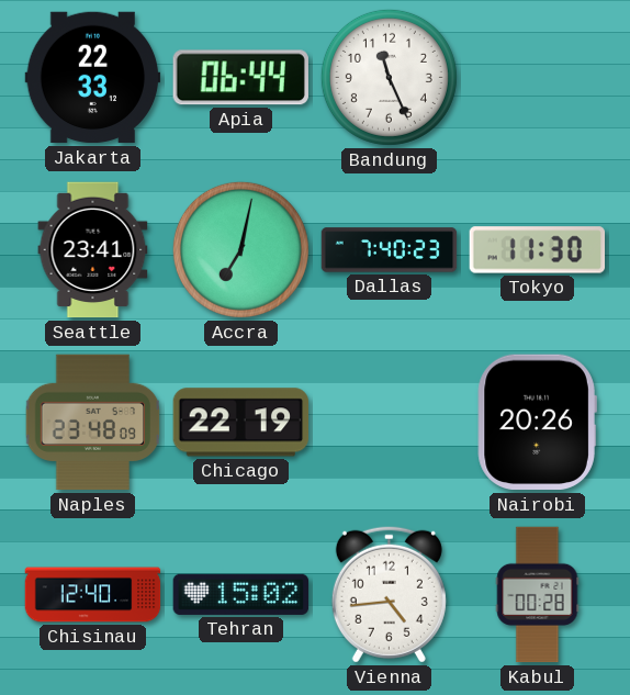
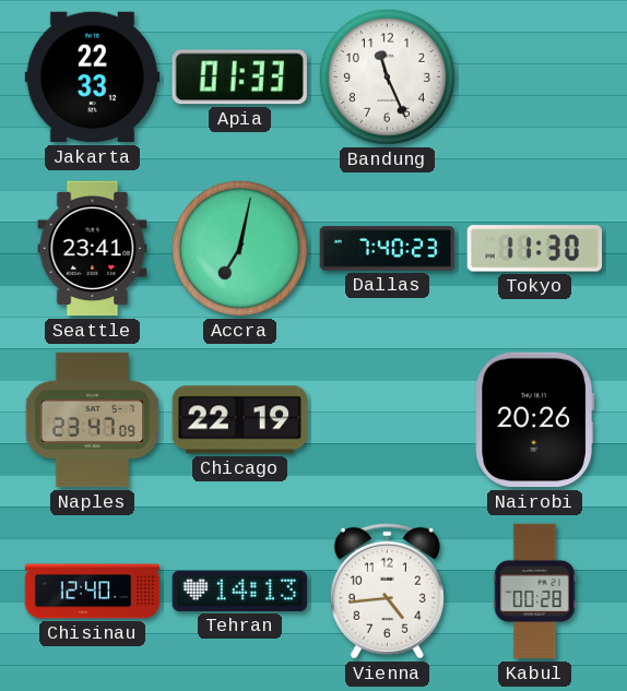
Apia: 06:44 -> 01:33 (239, 78)
Naples: 23:48 -> 23:47 (93, 420)
Tehran: 15:02 -> 14:13 (240, 591)
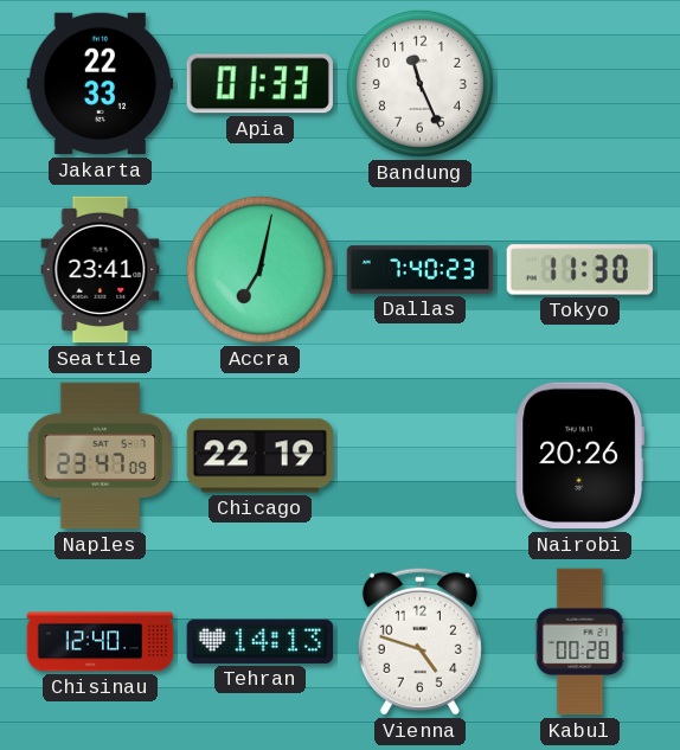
Vienna: 4:44 -> 4:48 (419, 641)
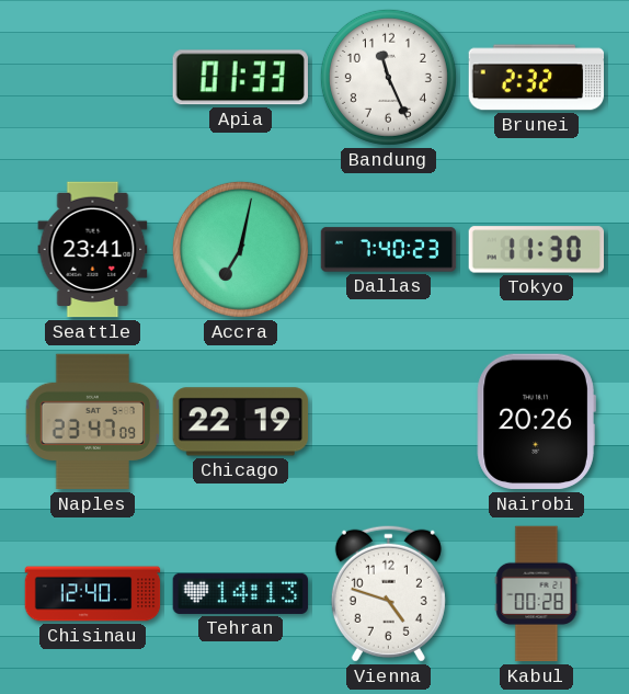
Jakarta: 22:33 -> none (101, 84)
Brunei: none -> 2:32 (537, 78)
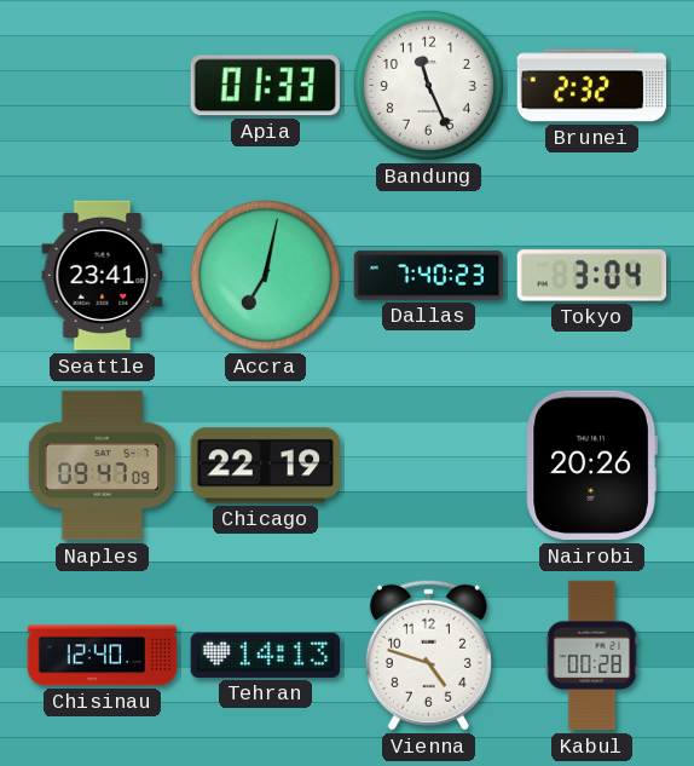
Tokyo: 11:30 -> 3:04 (592, 276)
Naples: 23:47 -> 09:47 (103, 466)
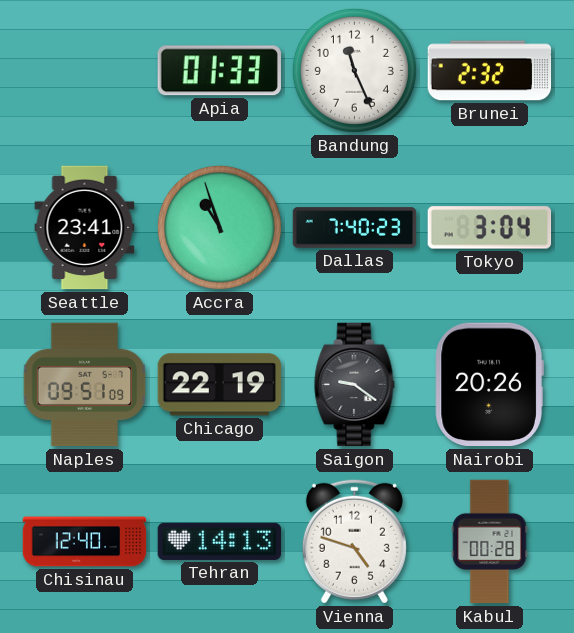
Accra: 7:02 -> 10:57 (219, 227)
Naples: 09:47 -> 09:51 (85, 385)
Saigon: none -> 9:21 (355, 385)
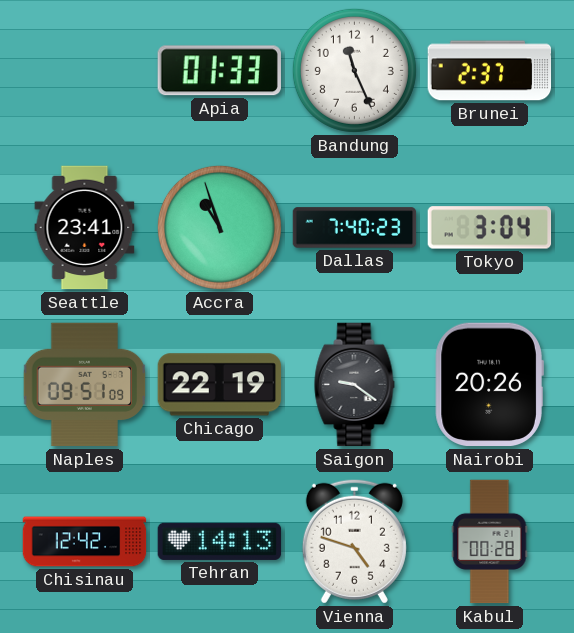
Brunei: 2:32 -> 2:37 (490, 71)
Chisinau: 12:40 -> 12:42 (85, 542)
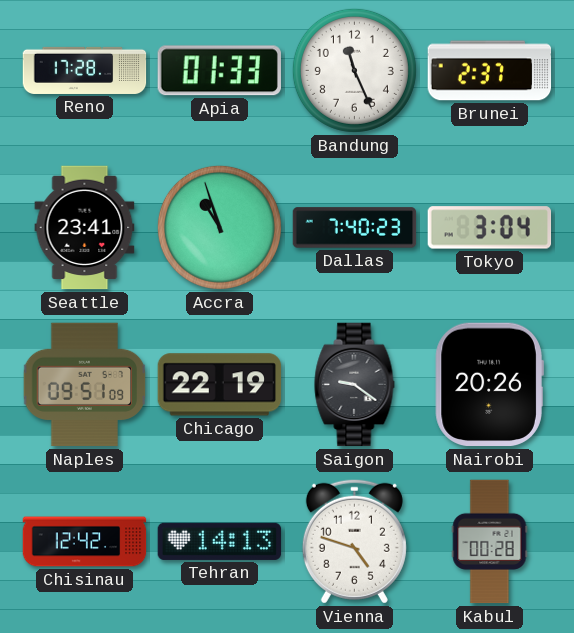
Reno: none -> 17:28 (85, 70)
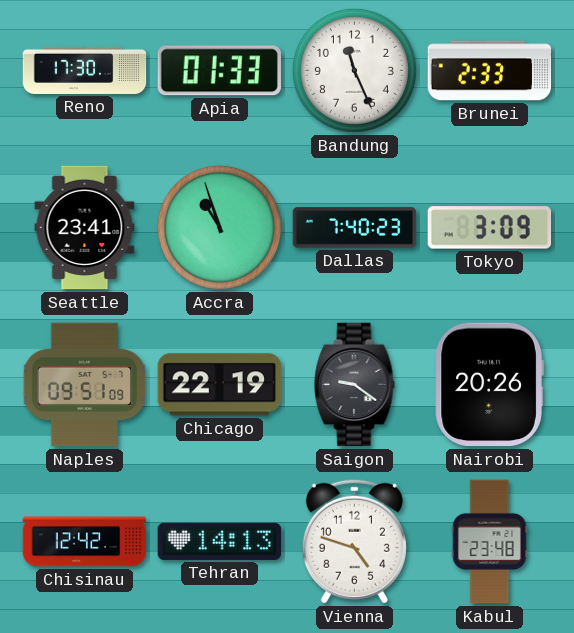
Reno: 17:28 -> 17:30 (85, 70)
Brunei: 2:37 -> 2:33 (490, 71)
Tokyo: 3:04 -> 3:09 (490, 228)
Kabul: 00:28 -> 23:48 (490, 542)
